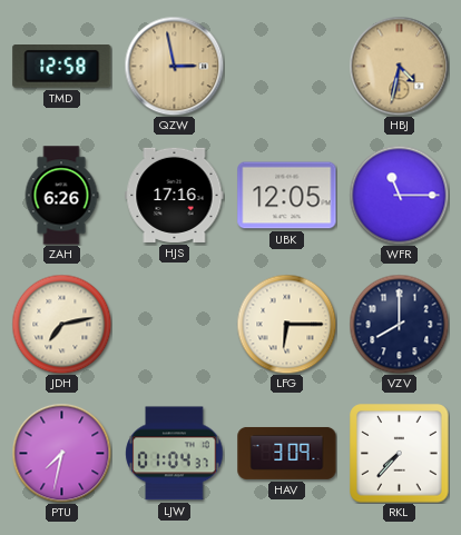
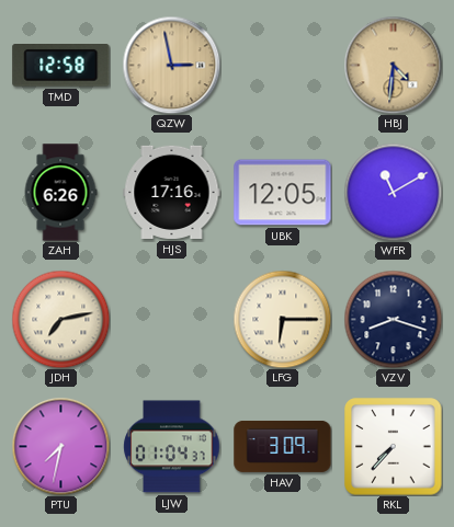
HBJ: 4:32 -> 4:31 (393, 65)
WFR: 11:15 -> 11:10 (393, 192)
VZV: 8:00 -> 8:18 (393, 319)
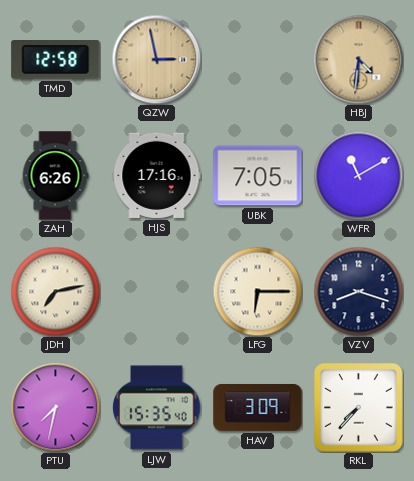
UBK: 12:05 -> 7:05 (258, 176)
LJW: 01:04 -> 15:35 (157, 408)
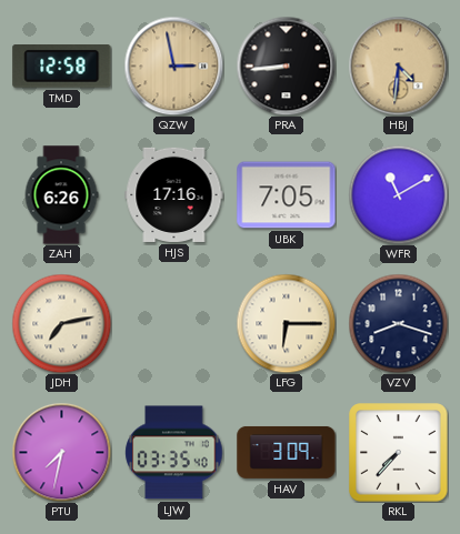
PRA: none -> 8:44 (286, 66)
LJW: 15:35 -> 03:35 (174, 453)
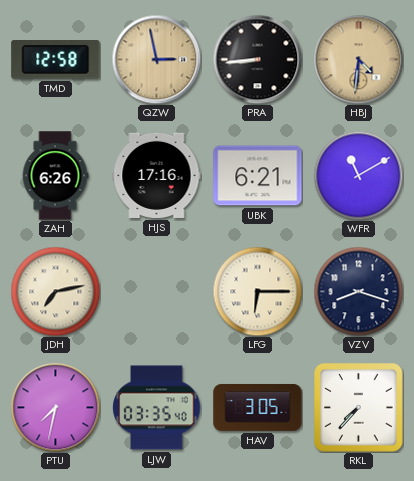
UBK: 7:05 -> 6:21 (258, 176)
HAV: 3:09 -> 3:05 (258, 407)
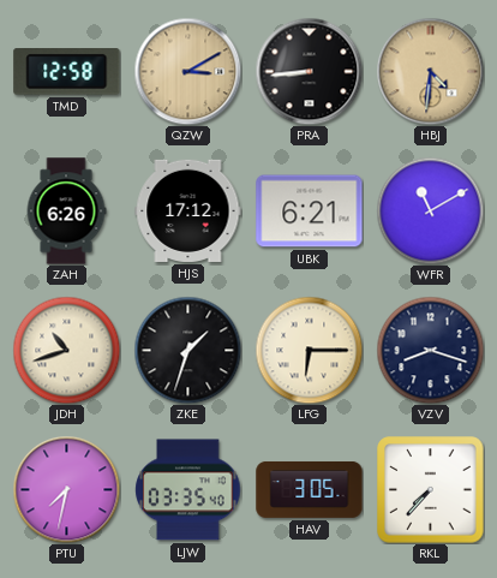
QZW: 2:58 -> 3:10 (187, 71)
HJS: 17:16 -> 17:12 (188, 210)
JDH: 7:13 -> 10:42 (66, 350)
ZKE: none -> 1:33 (187, 350)
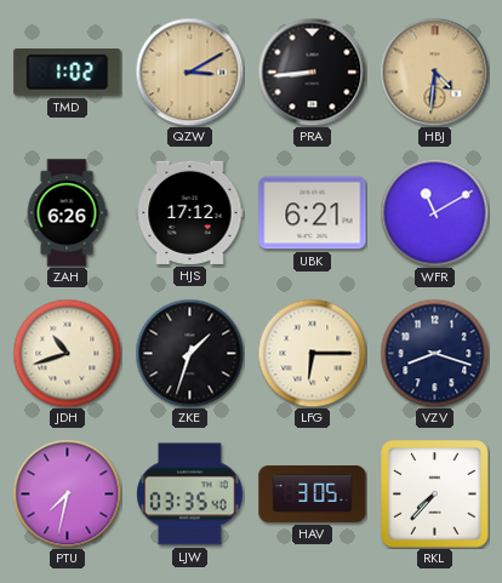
TMD: 12:58 -> 1:02 (68, 73)
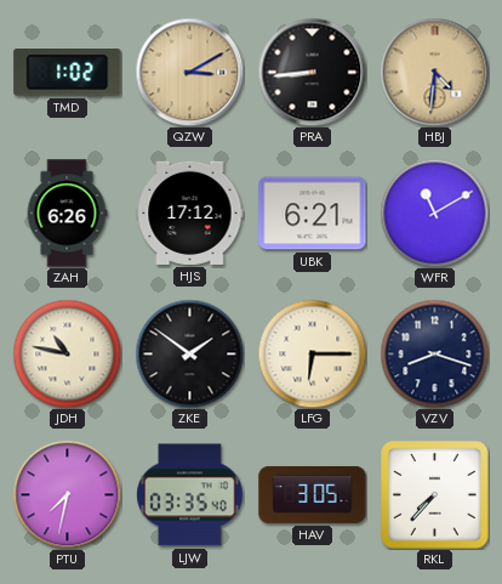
JDH: 10:42 -> 10:47 (67, 353)
ZKE: 1:33 -> 1:51 (189, 353)
